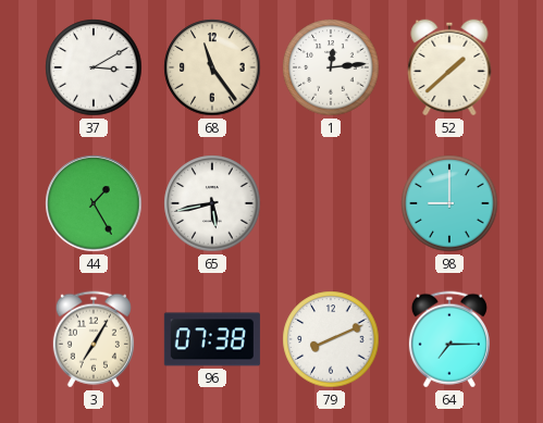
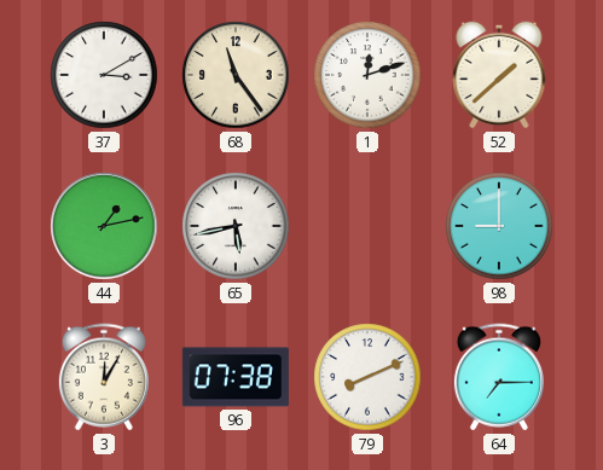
1: 12:14 -> 12:12 (367, 75)
44: 1:25 -> 1:13 (104, 226)
3: 7:05 -> 12:05 (104, 377)
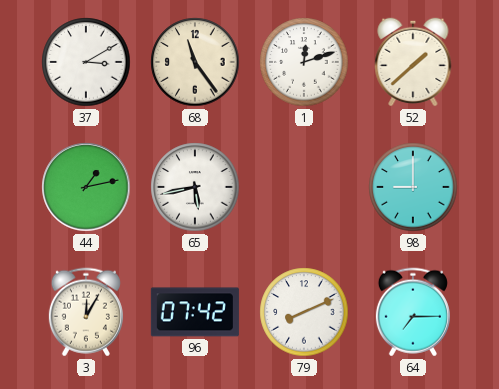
96: 07:38 -> 07:42 (195, 312)
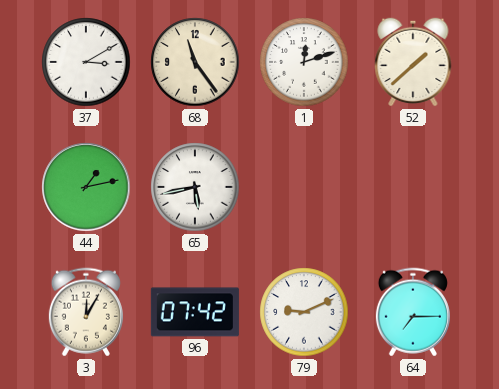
98: 9:00 -> none (413, 187)
79: 8:11 -> 9:11 (304, 312)
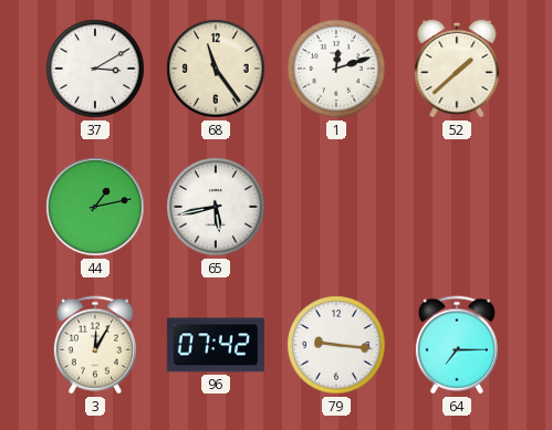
79: 9:11 -> 9:16 (336, 345)
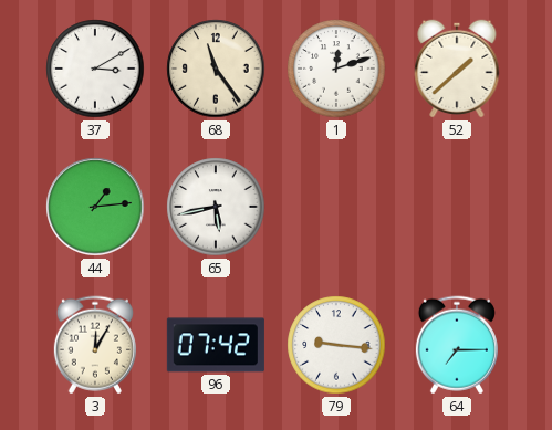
44: 1:13 -> 1:14 (95, 207)
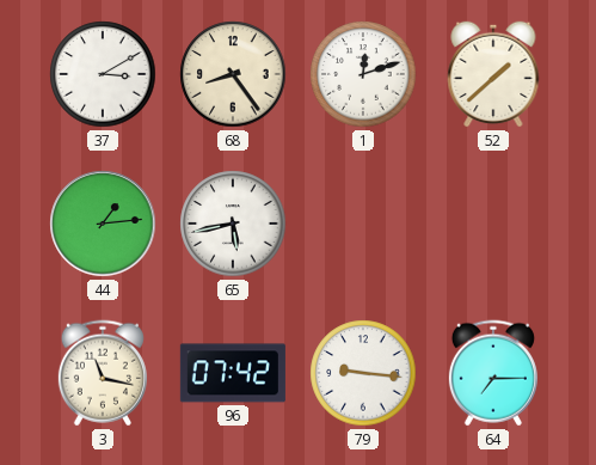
68: 11:24 -> 8:24 (233, 74)
3: 12:05 -> 11:17 (103, 373)
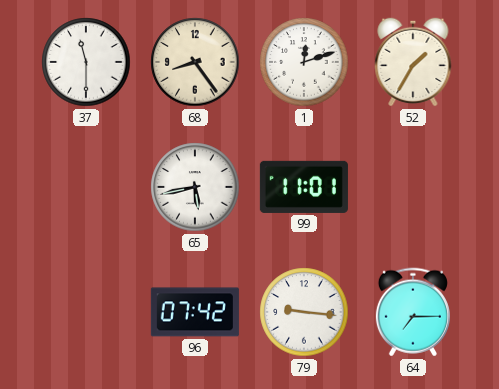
37: 3:10 -> 11:30 (86, 62)
52: 1:38 -> 1:35 (413, 62)
44: 1:14 -> none (103, 224)
99: none -> 11:01 (304, 187)
3: 11:17 -> none (103, 373)
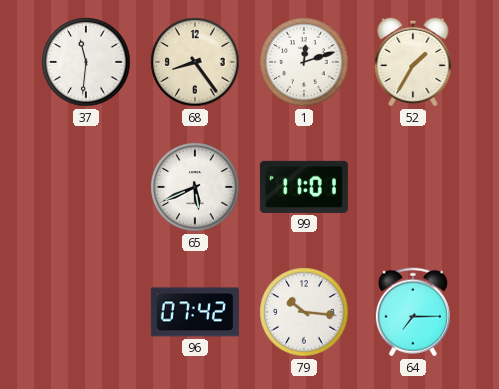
37: 11:30 -> 11:31 (86, 62)
65: 5:43 -> 5:41 (195, 187)
79: 9:16 -> 10:16 (304, 312)
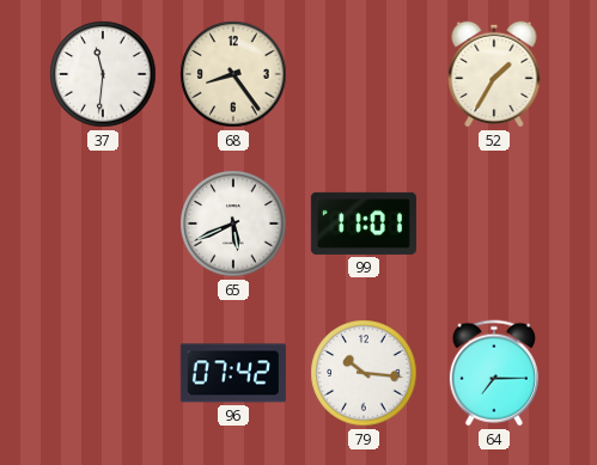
1: 12:12 -> none (304, 62)
